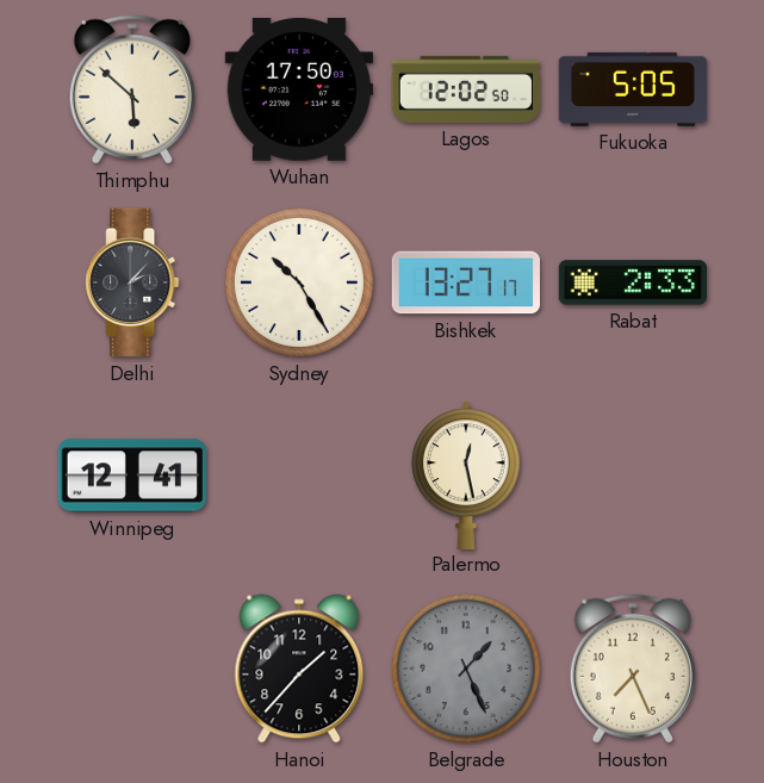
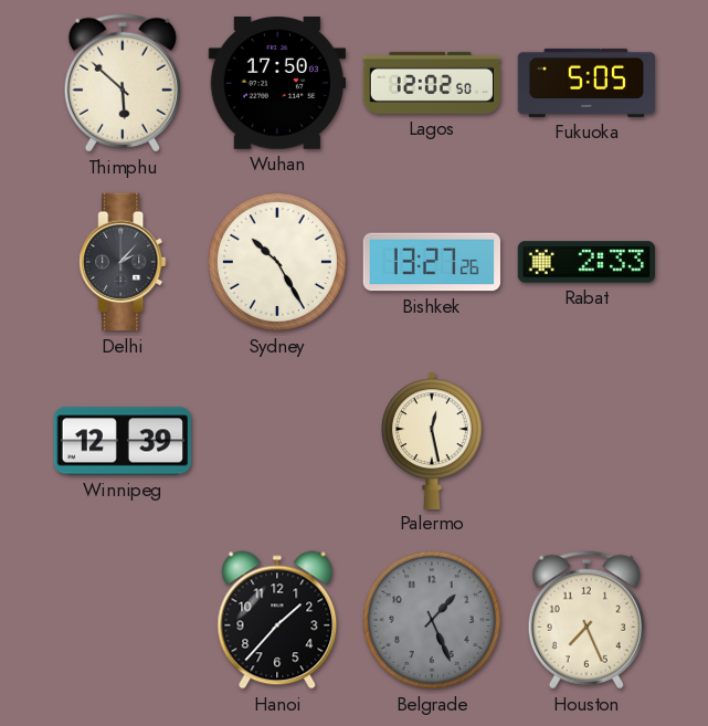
Bishkek: 13:27:17 -> 13:27:26 (432, 262)
Winnipeg: 12:41 -> 12:39 (123, 441)
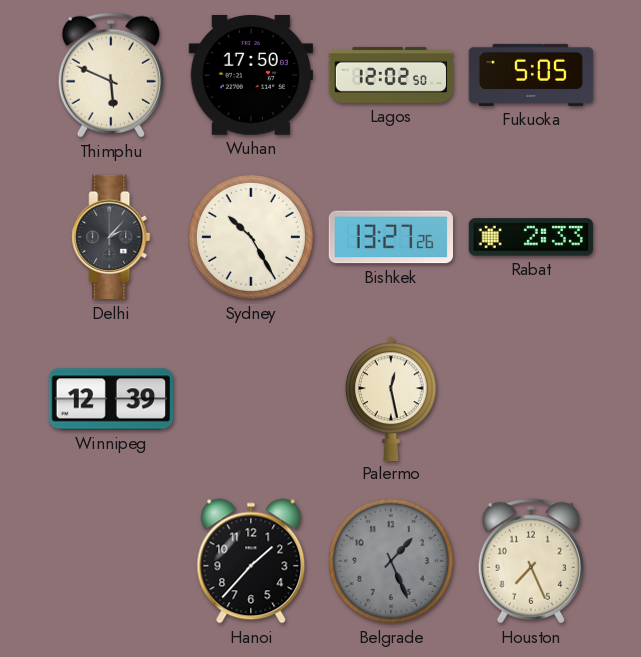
Thimphu: 5:52 -> 5:49 (111, 75)
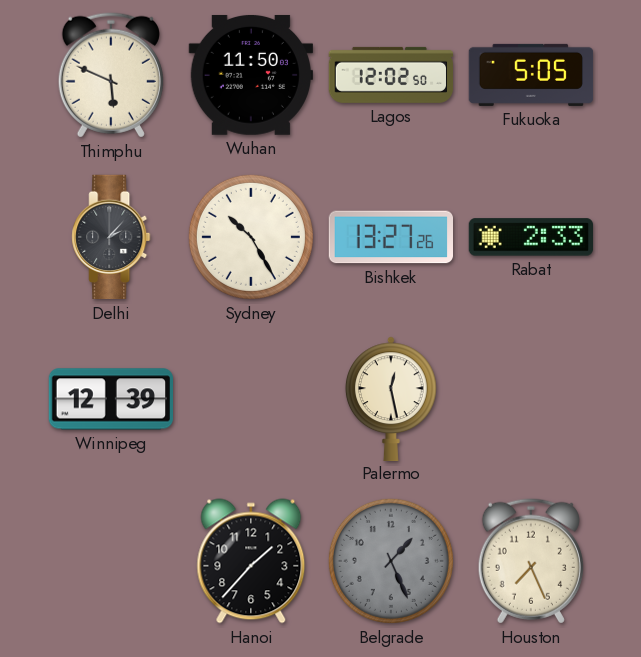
Wuhan: 17:50 -> 11:50 (250, 75)
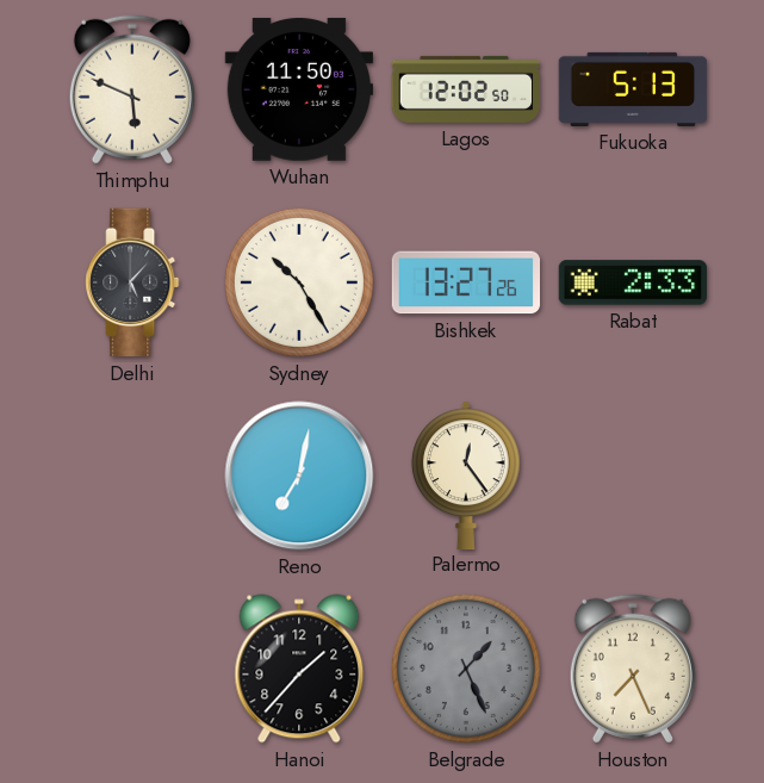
Fukuoka: 5:05 -> 5:13 (633, 89)
Delhi: 2:07 -> 5:07 (132, 282)
Winnipeg: 12:39 -> none (111, 399)
Reno: none -> 7:02 (299, 476)
Palermo: 12:28 -> 12:24 (466, 474)
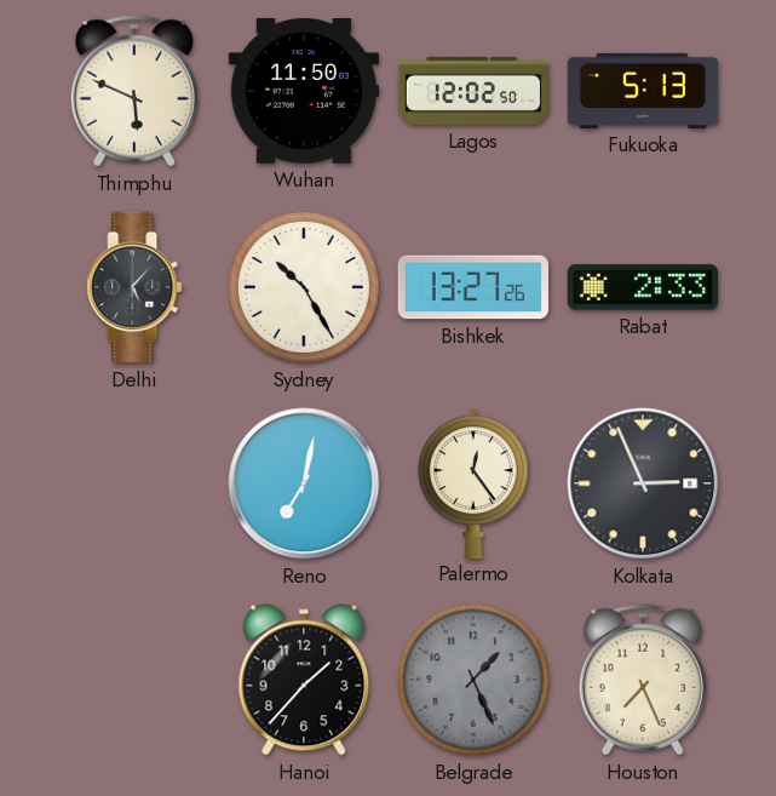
Kolkata: none -> 2:56 (643, 483)
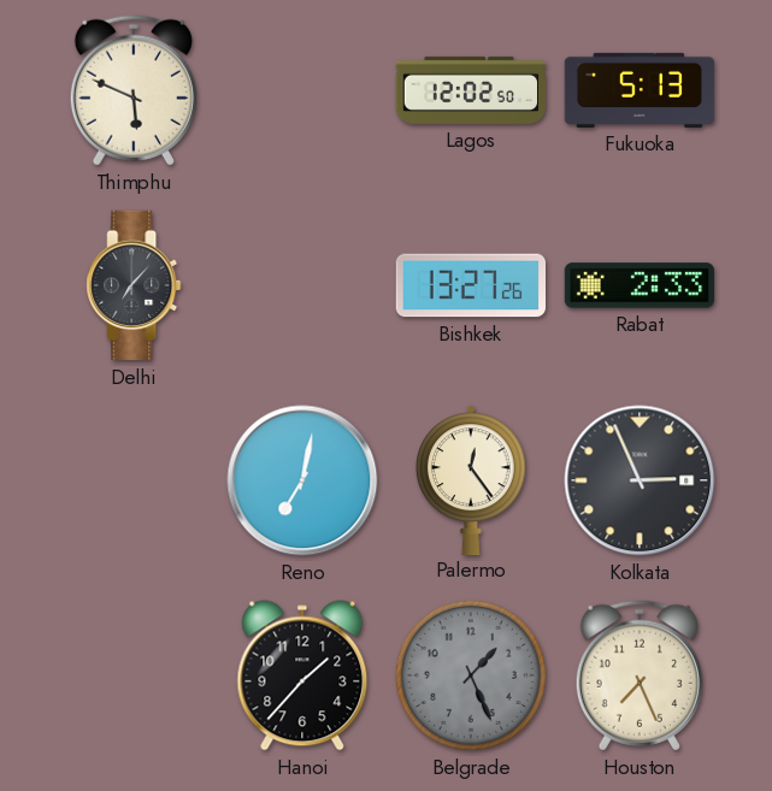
Wuhan: 11:50 -> none (303, 91)
Delhi: 5:07 -> 7:07 (134, 285)
Sydney: 10:25 -> none (304, 287)
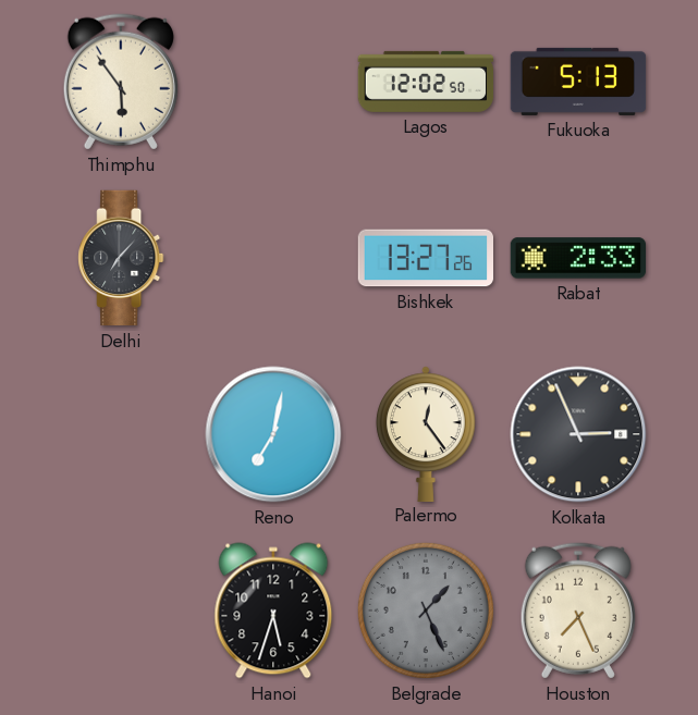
Thimphu: 5:49 -> 5:54 (121, 82)
Hanoi: 1:37 -> 5:33 (273, 611)
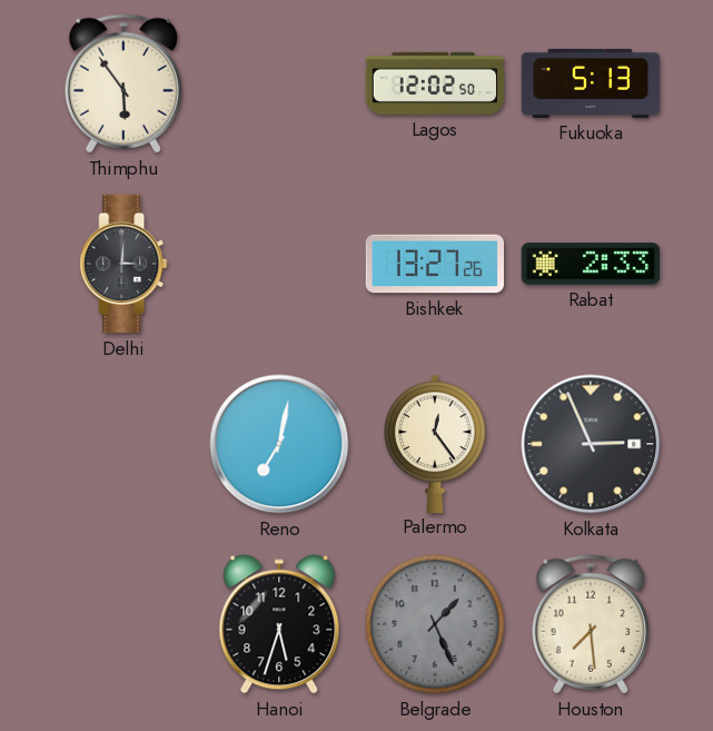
Delhi: 7:07 -> 3:01 (123, 264)
Houston: 7:26 -> 7:29 (591, 624)
